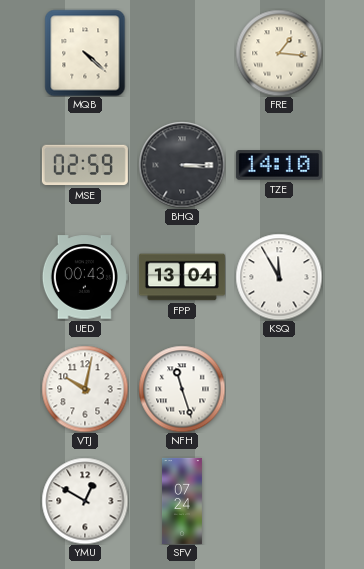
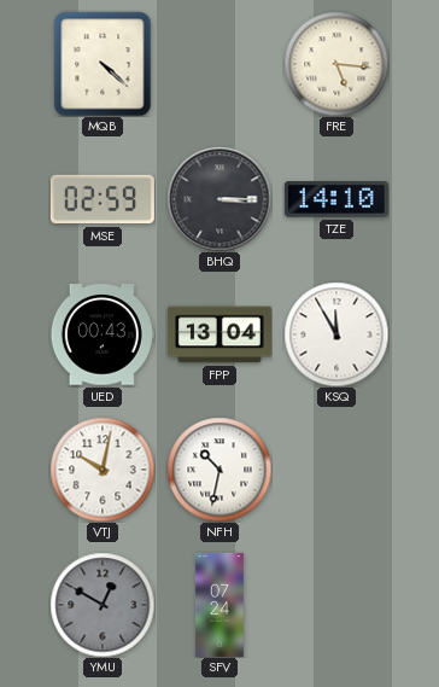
FRE: 1:16 -> 5:16 (336, 64)
NFH: 11:27 -> 10:32 (219, 470)
YMU dial: white -> grey (103, 605)
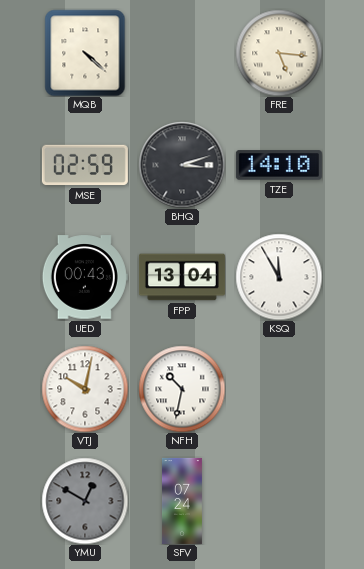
BHQ: 3:15 -> 3:12 (182, 165)
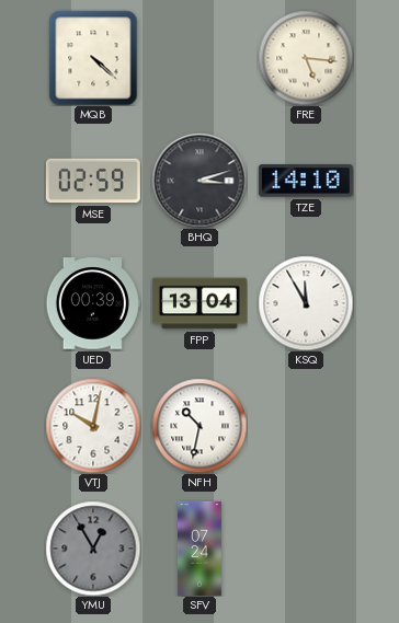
UED: 00:43 -> 00:39 (93, 303)
YMU: 12:50 -> 12:55 (93, 549)
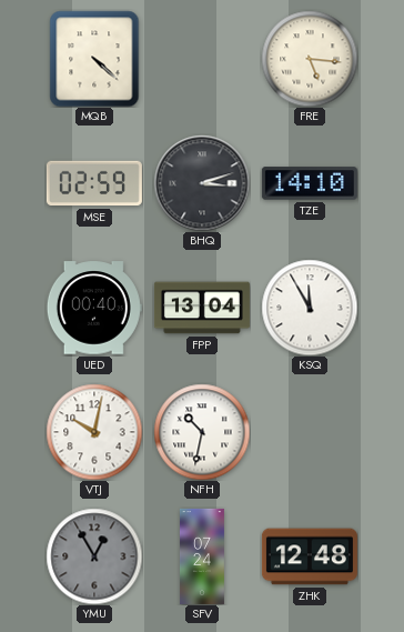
UED: 00:39 -> 00:40 (94, 308)
ZHK: none -> 12:48 (310, 556)
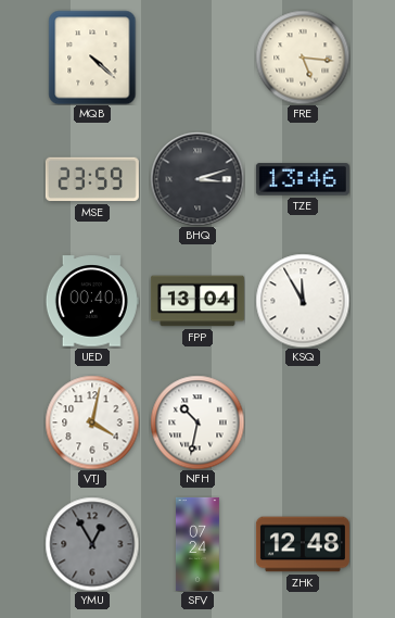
MSE: 02:59 -> 23:59 (92, 179)
TZE: 14:10 -> 13:46 (303, 179)
VTJ: 10:02 -> 4:02 (92, 422)
